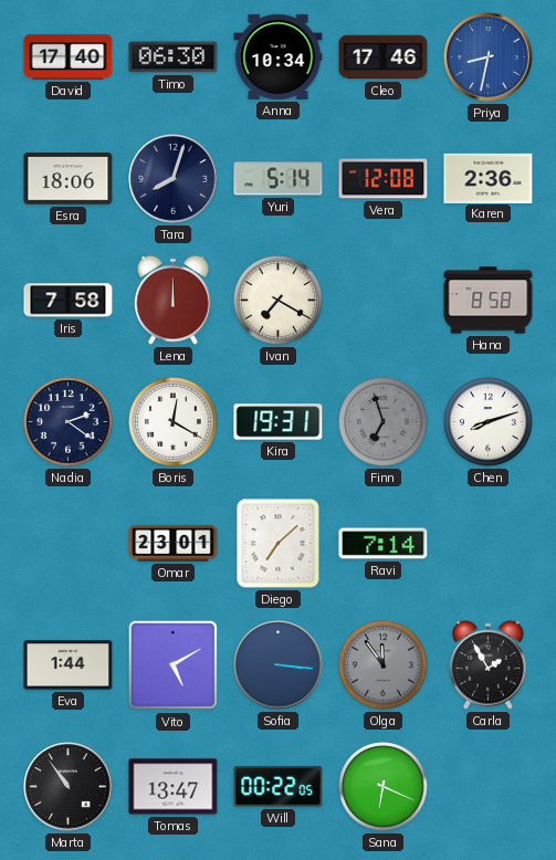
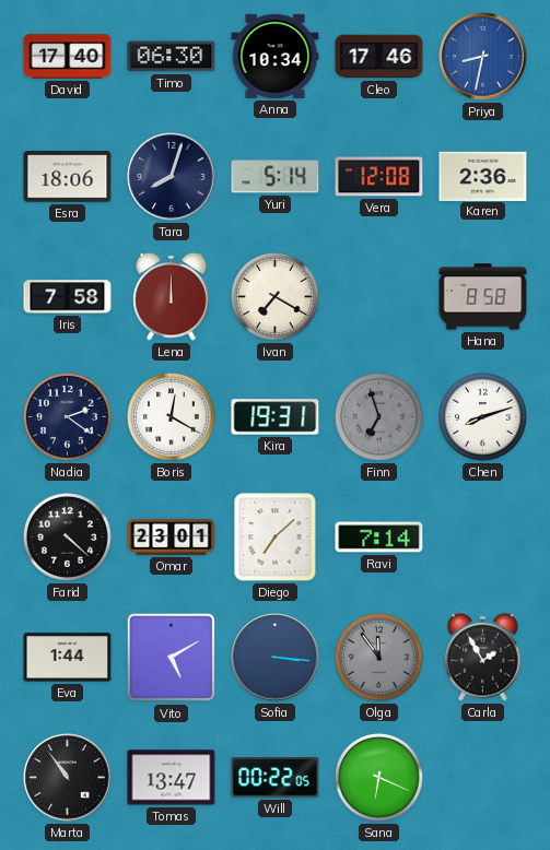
Farid: none -> 4:22 (68, 538)
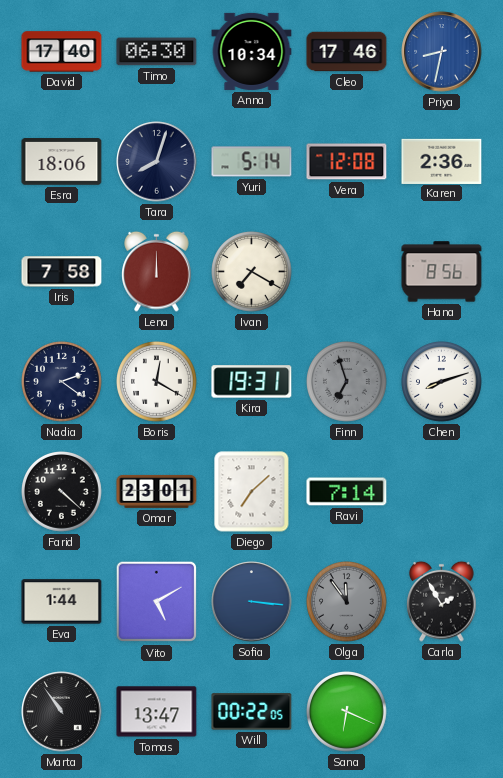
Hana: 8:58 -> 8:56 (442, 272)
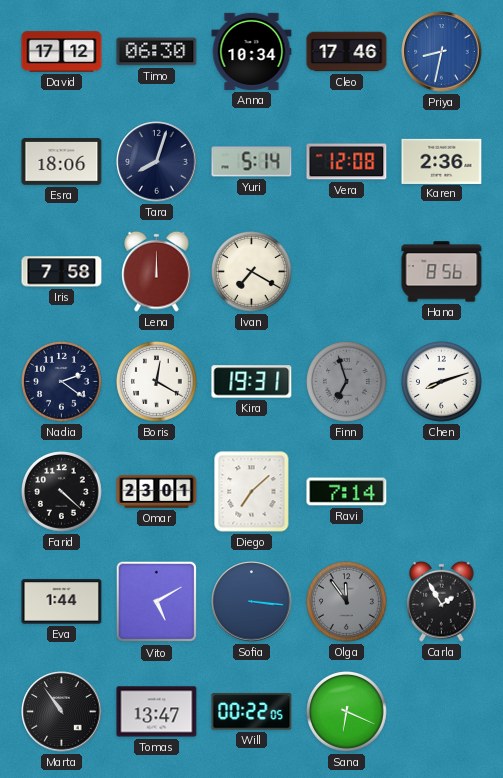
David: 17:40 -> 17:12 (62, 52)
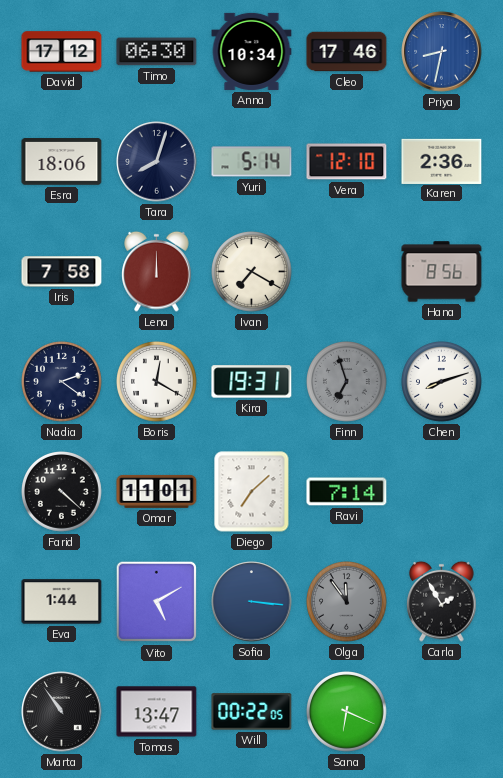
Vera: 12:08 -> 12:10 (347, 162)
Omar: 23:01 -> 11:01 (157, 491)
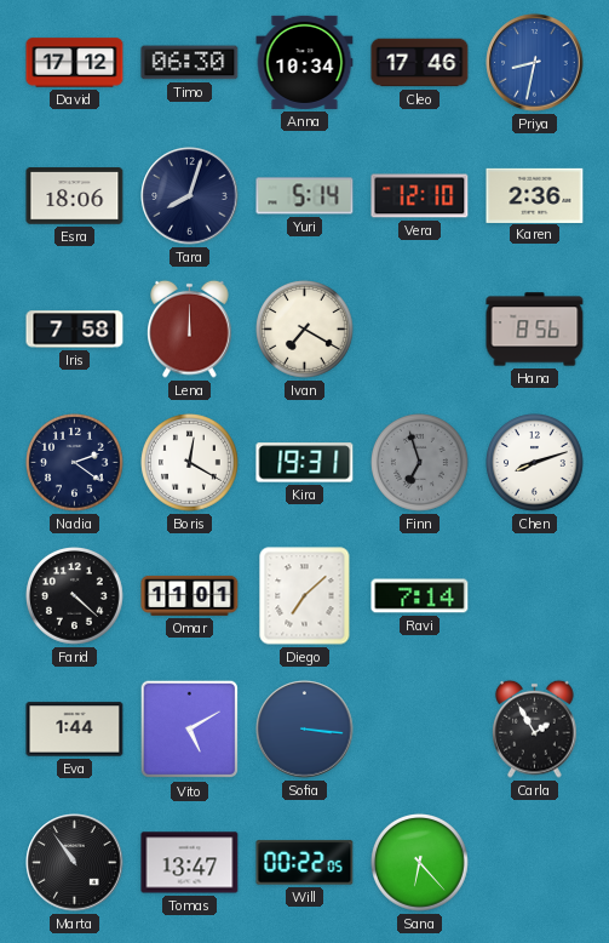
Olga: 11:54 -> none (347, 602)
Sana: 6:19 -> 6:23 (420, 863)
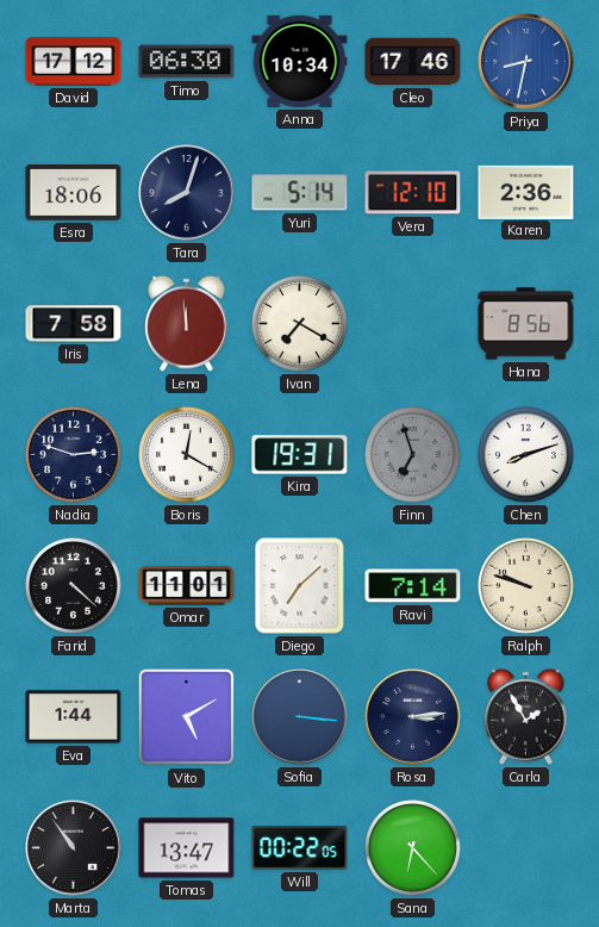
Lena: 12:00 -> 11:59 (187, 323)
Nadia: 2:21 -> 2:48 (74, 455)
Ralph: none -> 9:48 (526, 586)
Rosa: none -> 3:14 (413, 717)
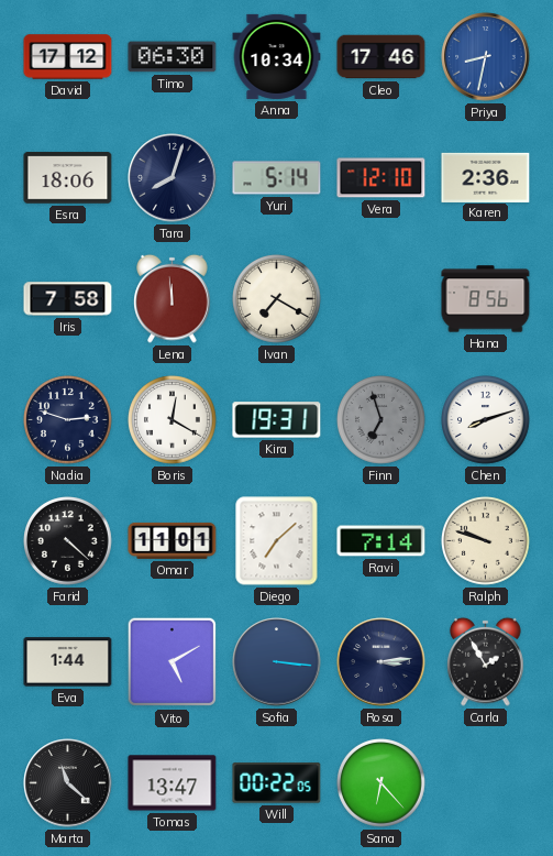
Marta: 10:54 -> 11:22 (68, 783)
